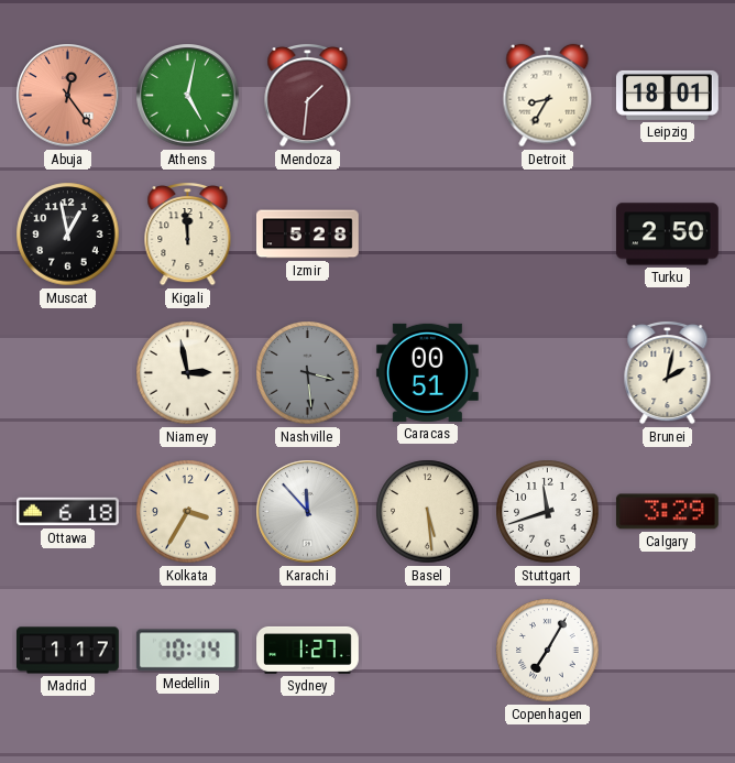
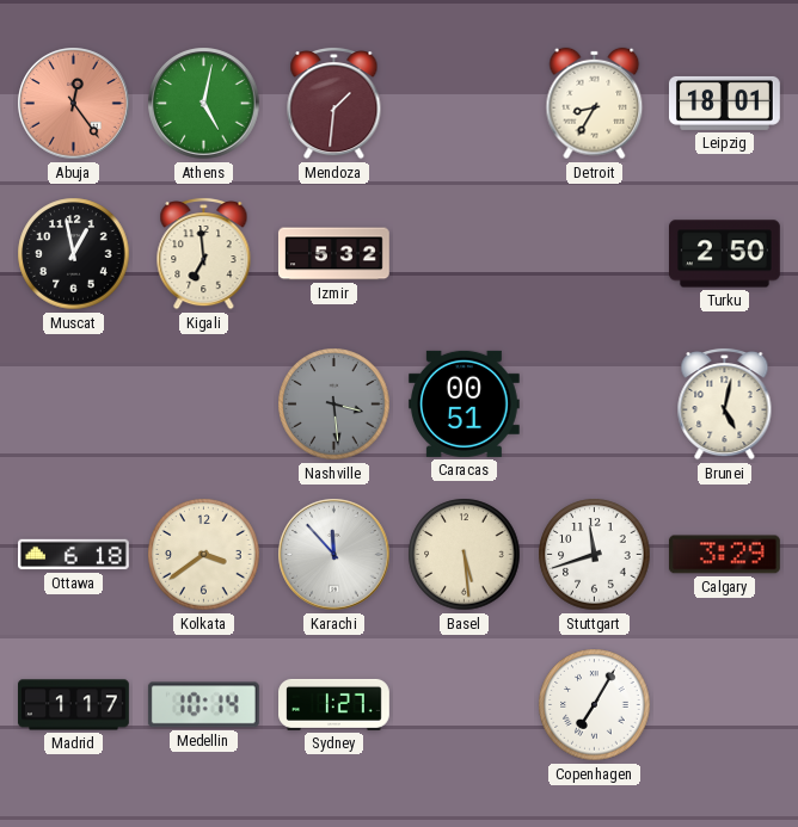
Kigali: 11:59 -> 6:59 (204, 253)
Izmir: 5:28 -> 5:32 (334, 254)
Niamey: 2:58 -> none (188, 373)
Brunei: 2:02 -> 5:02 (725, 403)
Kolkata: 3:35 -> 3:39 (204, 555)
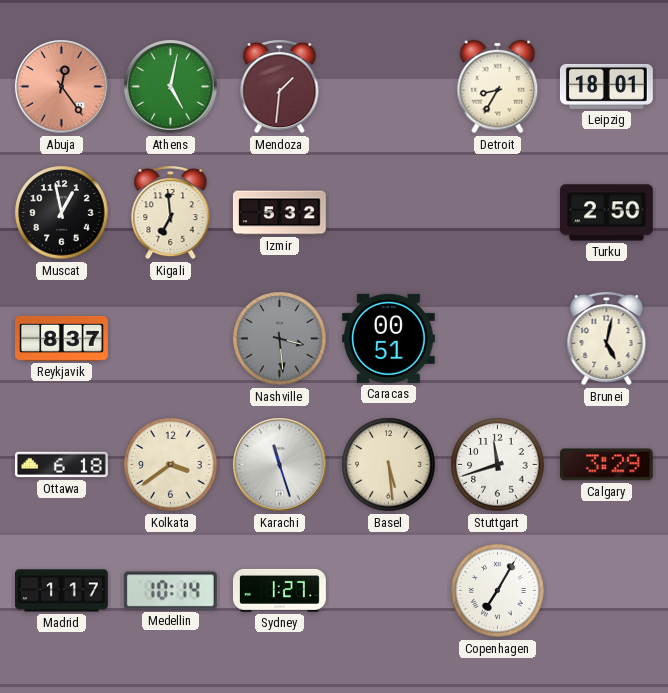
Reykjavik: none -> 8:37 (62, 338)
Karachi: 11:53 -> 11:27 (280, 465)
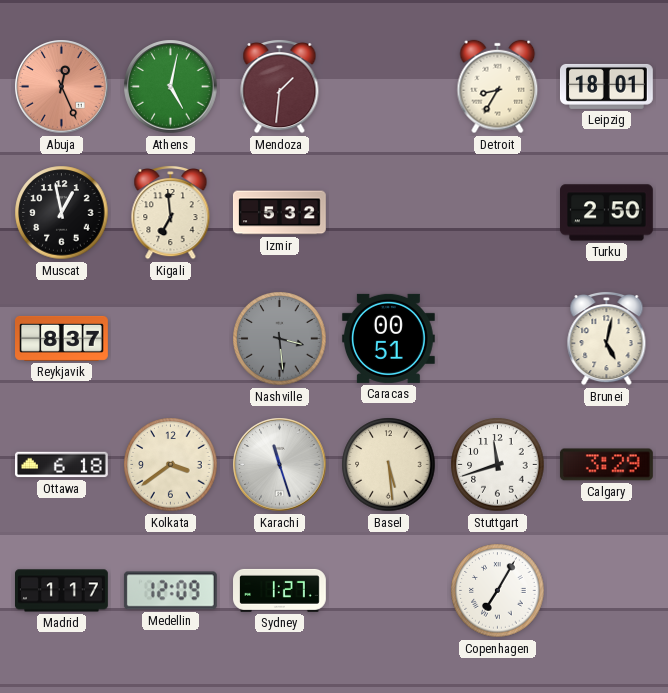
Abuja: 12:24 -> 12:26 (62, 87)
Medellin: 10:14 -> 12:09 (170, 591)
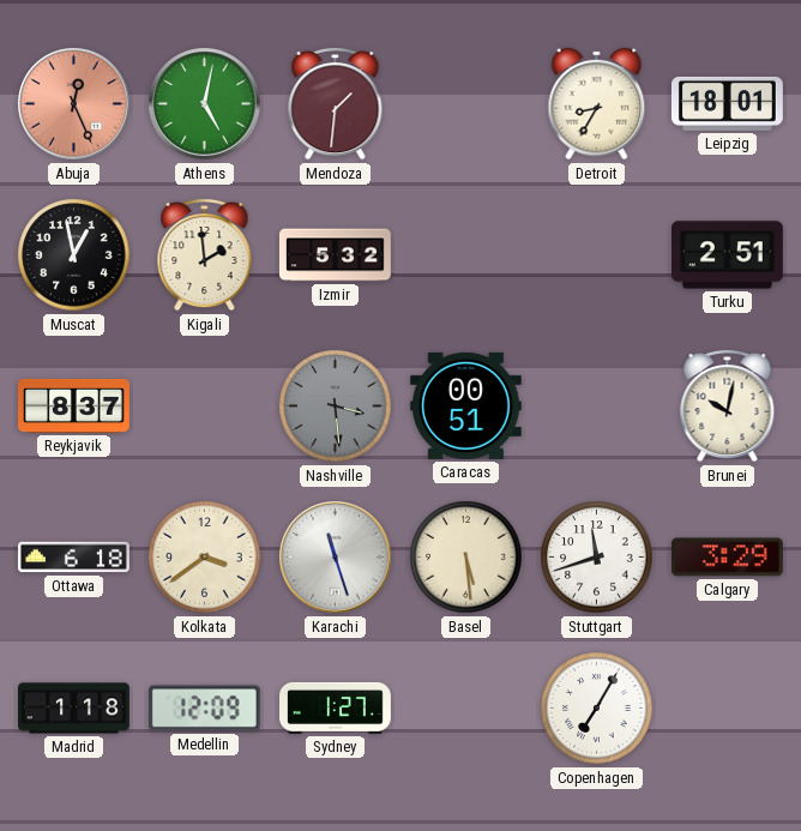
Kigali: 6:59 -> 1:59 (205, 254)
Turku: 2:50 -> 2:51 (728, 255)
Brunei: 5:02 -> 10:02 (728, 405)
Madrid: 1:17 -> 1:18 (74, 709)
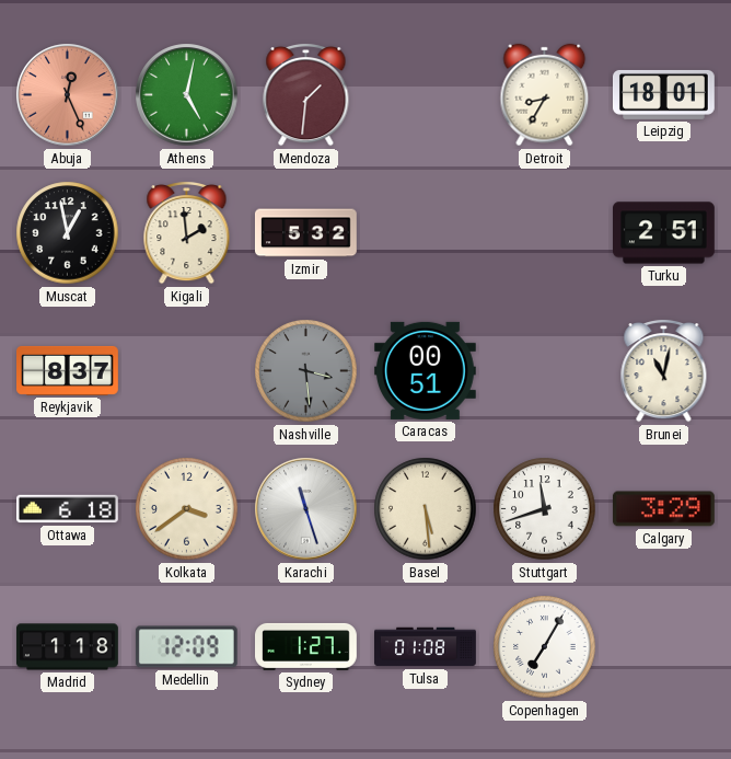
Brunei: 10:02 -> 11:02 (664, 370)
Tulsa: none -> 01:08 (426, 647)
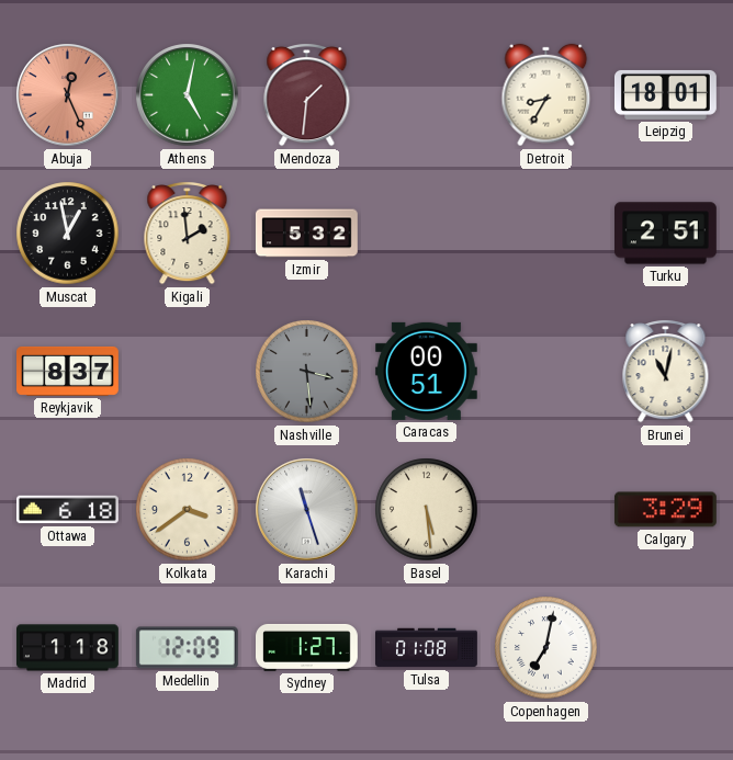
Stuttgart: 11:42 -> none (545, 509)
Copenhagen: 7:05 -> 7:02 (546, 648)
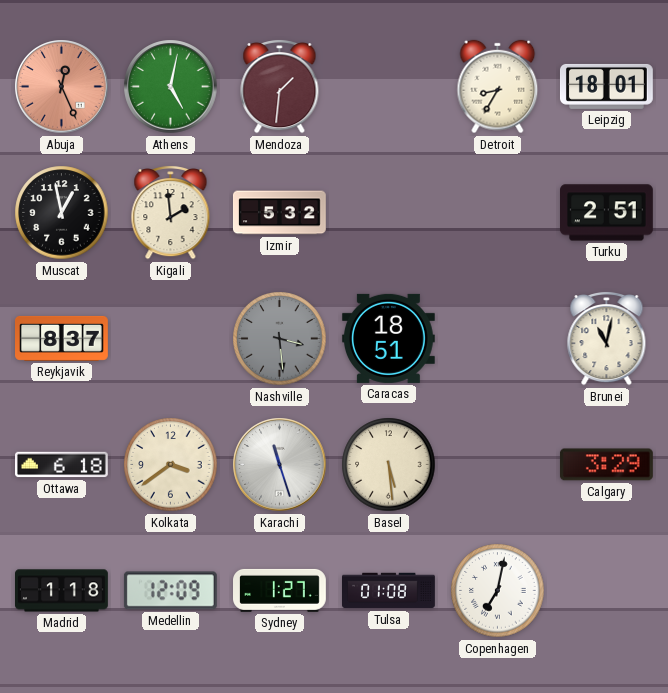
Caracas: 00:51 -> 18:51 (388, 338)
